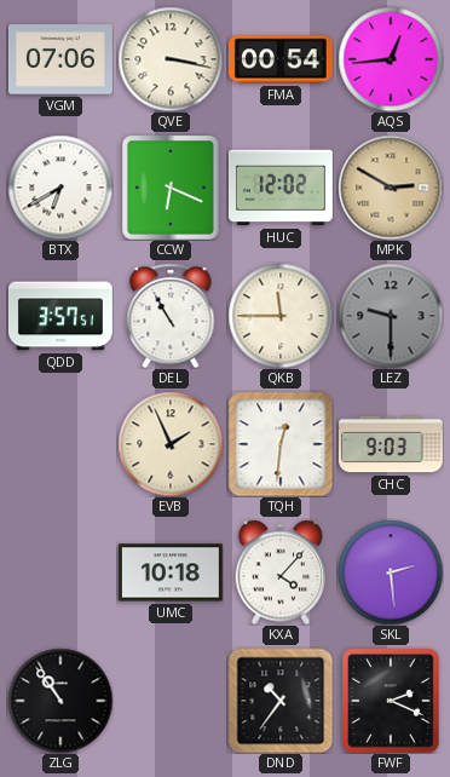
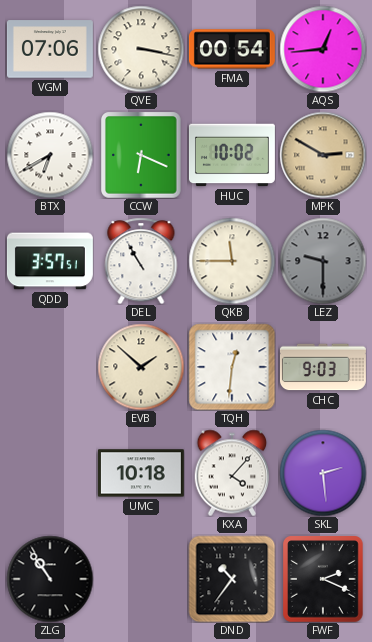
HUC: 12:02 -> 10:02 (232, 155)
EVB: 1:56 -> 1:52 (141, 367)
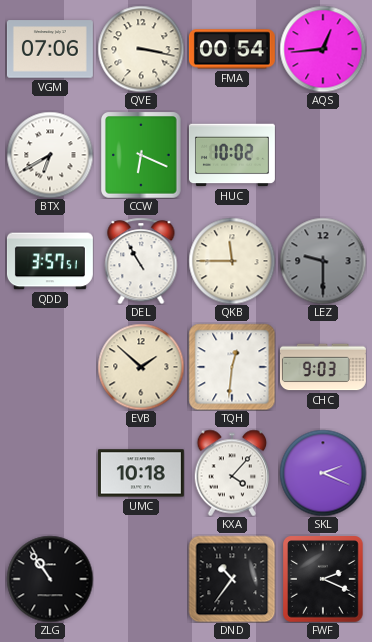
MPK: 2:50 -> none (323, 155)
SKL: 2:29 -> 2:19 (323, 473)
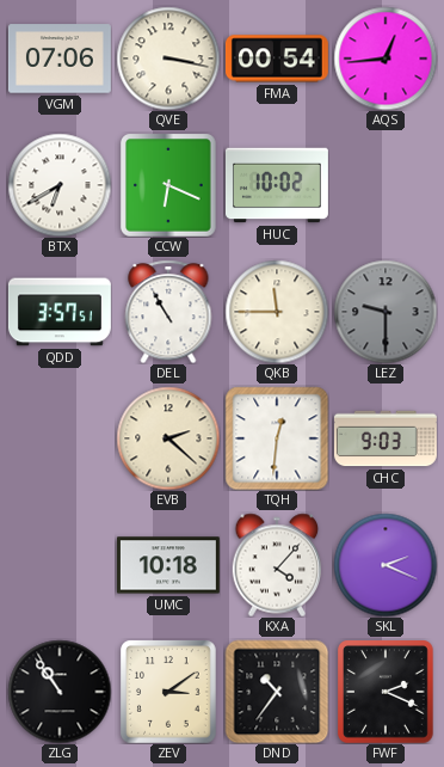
EVB: 1:52 -> 2:22 (168, 438)
ZEV: none -> 3:09 (169, 692)
